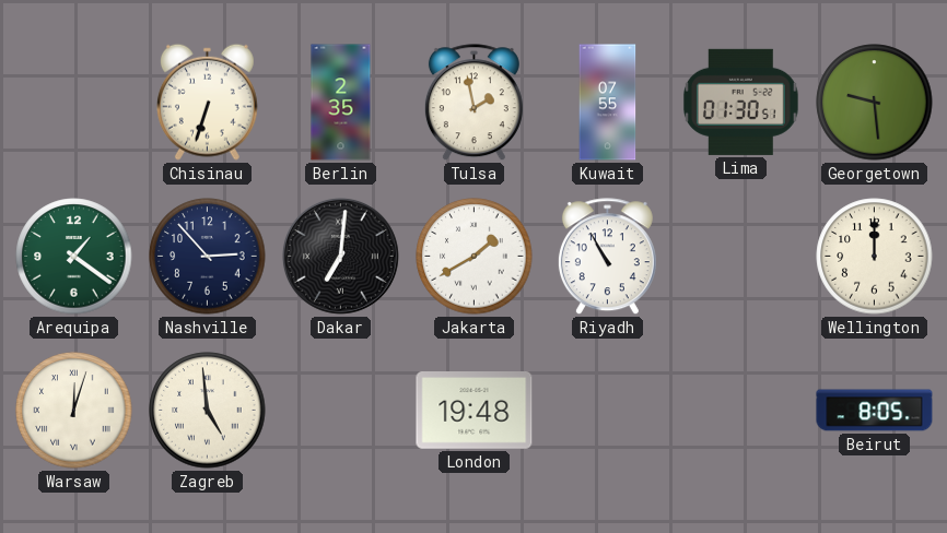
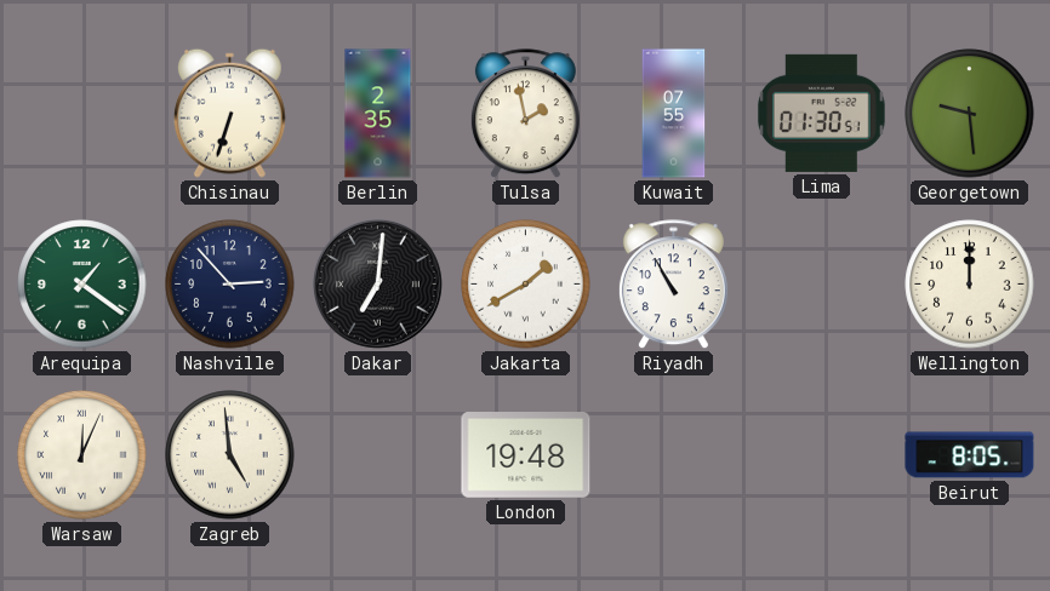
Warsaw: 12:03 -> 12:04 (82, 455)
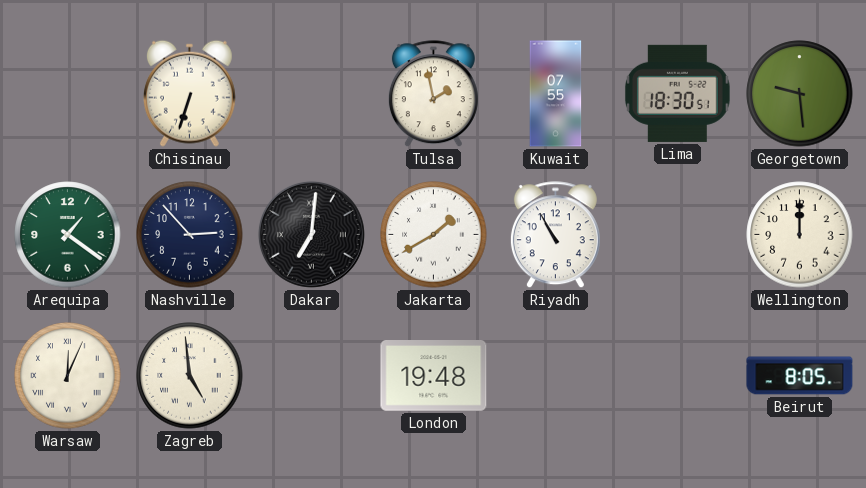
Berlin: 2:35 -> none (378, 114)
Lima: 01:30 -> 18:30 (677, 93)
